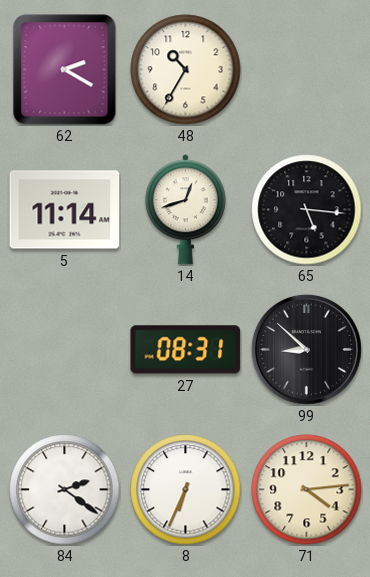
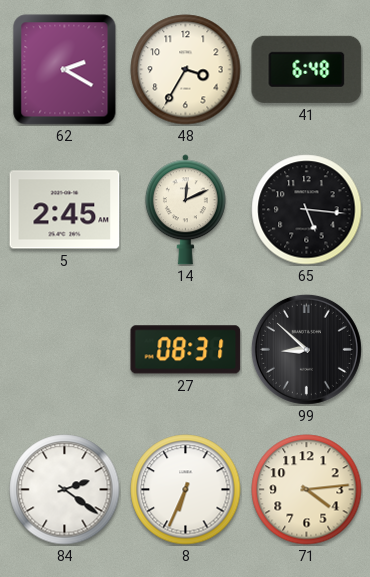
48: 10:35 -> 3:35 (186, 70)
41: none -> 6:48 (307, 69)
5: 11:14 -> 2:45 (65, 210)
14: 12:42 -> 12:11 (185, 210)
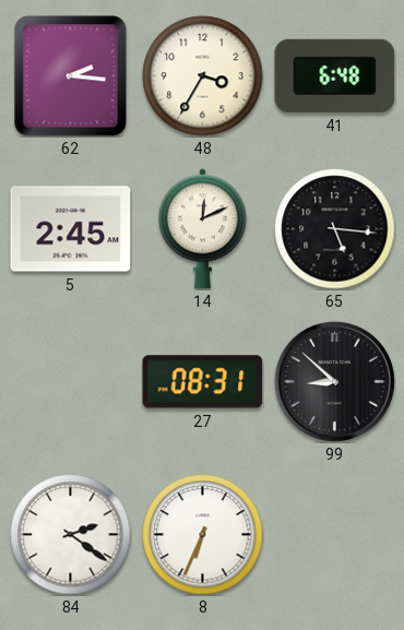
62: 2:20 -> 2:16 (71, 76)
71: 4:14 -> none (307, 490)
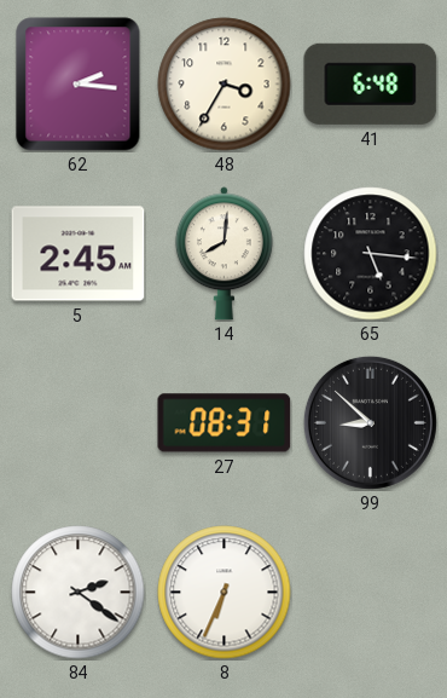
14: 12:11 -> 8:01 (224, 254)
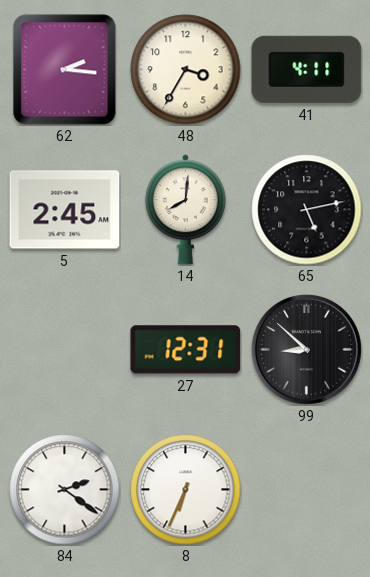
41: 6:48 -> 4:11 (307, 69)
65: 5:16 -> 5:13 (307, 210)
27: 08:31 -> 12:31 (186, 350)
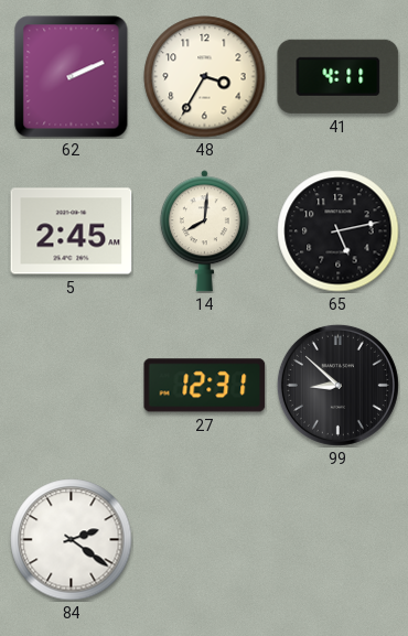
62: 2:16 -> 2:11 (72, 77)
8: 6:34 -> none (186, 490)
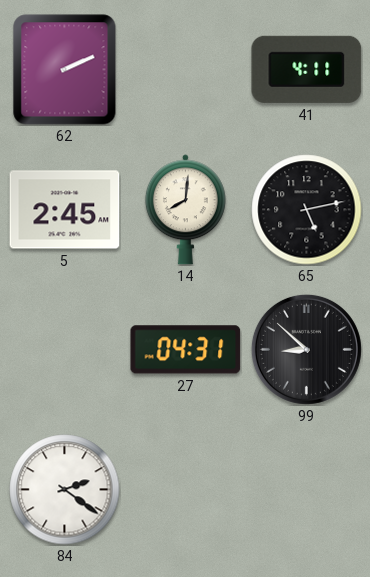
48: 3:35 -> none (205, 77)
27: 12:31 -> 04:31 (186, 350)
